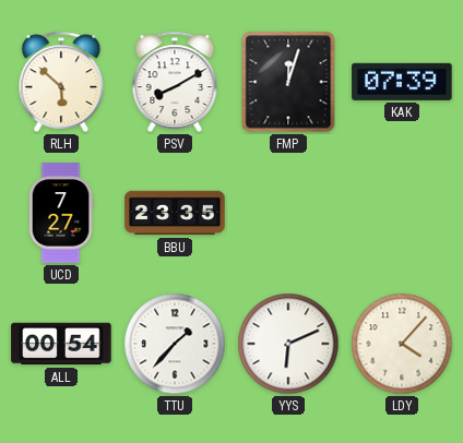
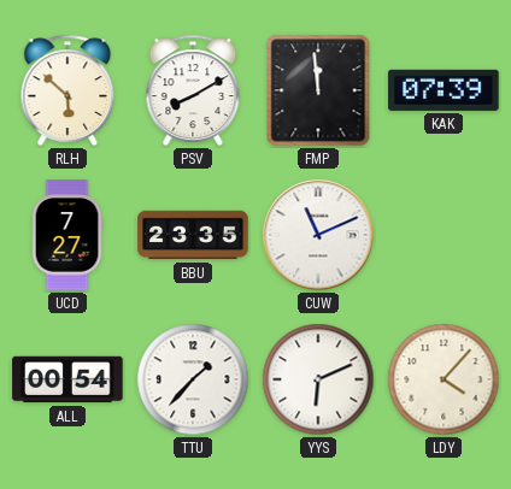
FMP: 12:03 -> 11:59 (318, 90)
CUW: none -> 11:11 (318, 235)
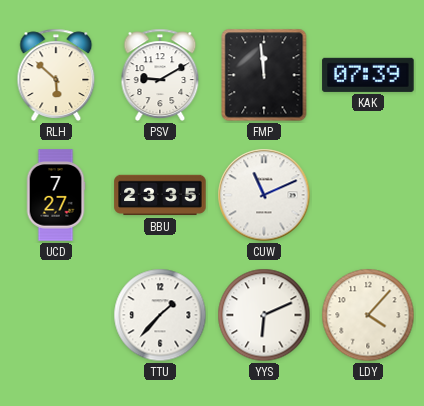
PSV: 8:10 -> 9:10 (160, 75)
ALL: 00:54 -> none (67, 379)
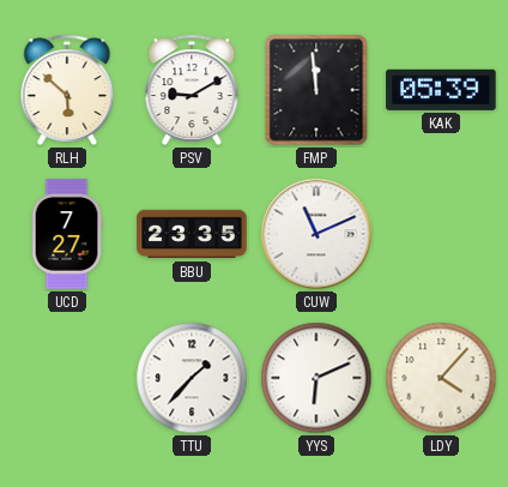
KAK: 07:39 -> 05:39 (441, 90)
